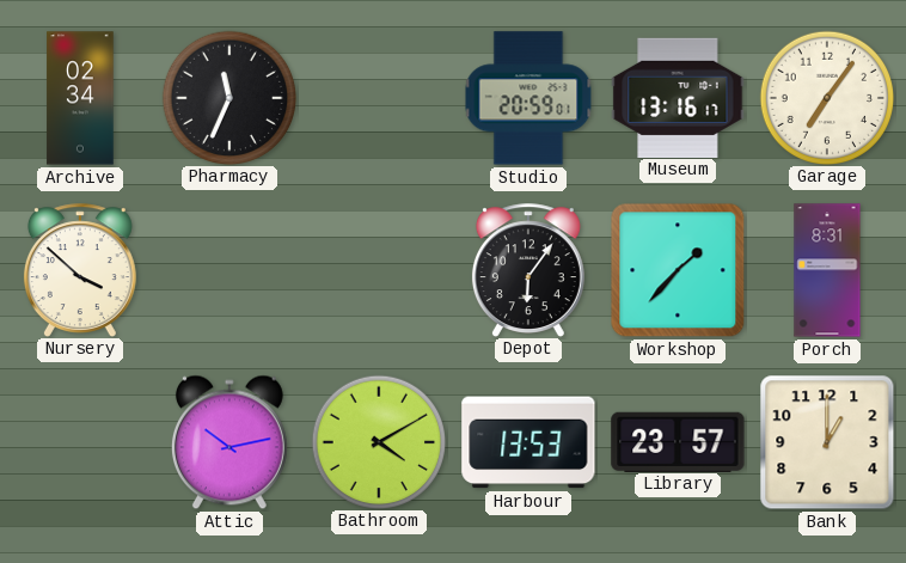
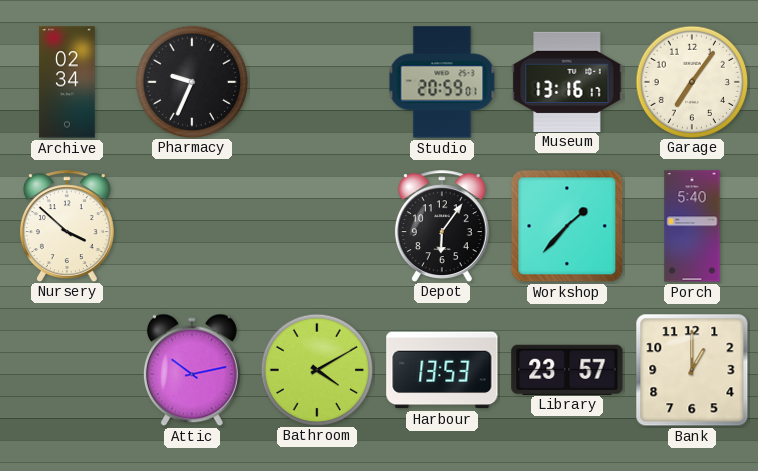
Pharmacy: 11:34 -> 9:34 (191, 81)
Porch: 8:31 -> 5:40 (692, 226)
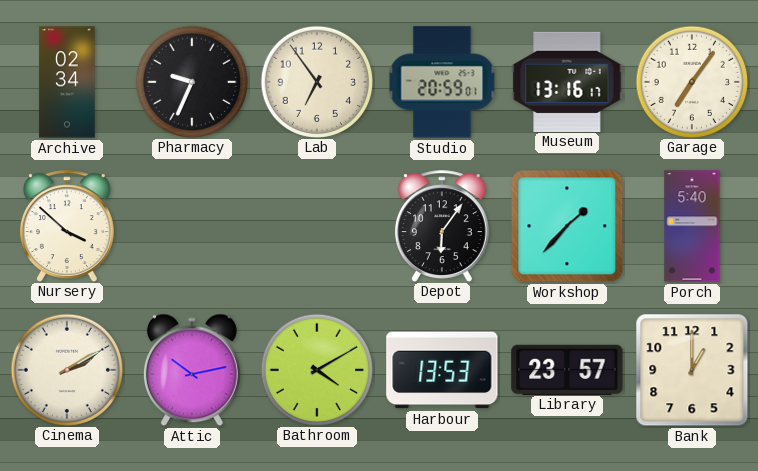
Lab: none -> 6:54 (316, 81)
Cinema: none -> 2:10 (66, 369)
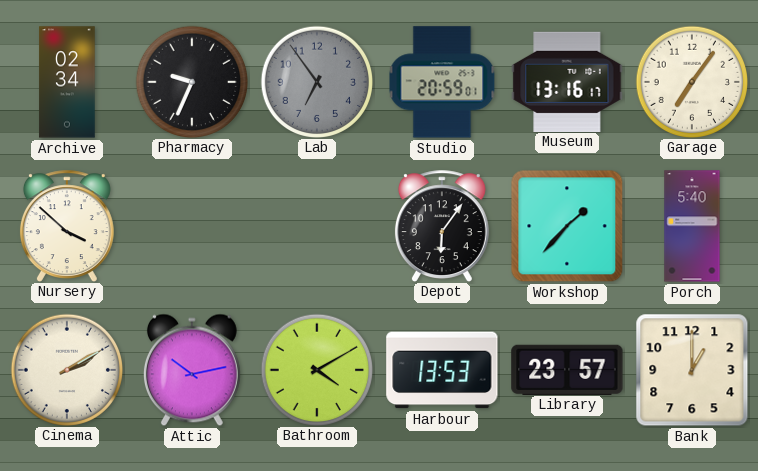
Lab dial: cream -> grey (316, 81)
